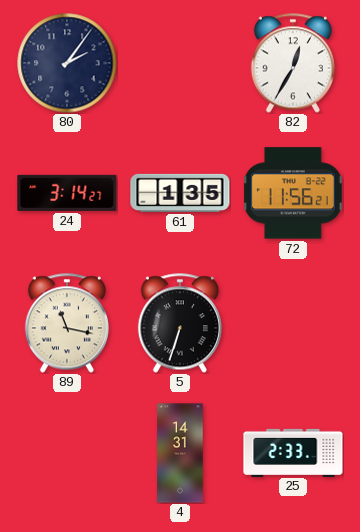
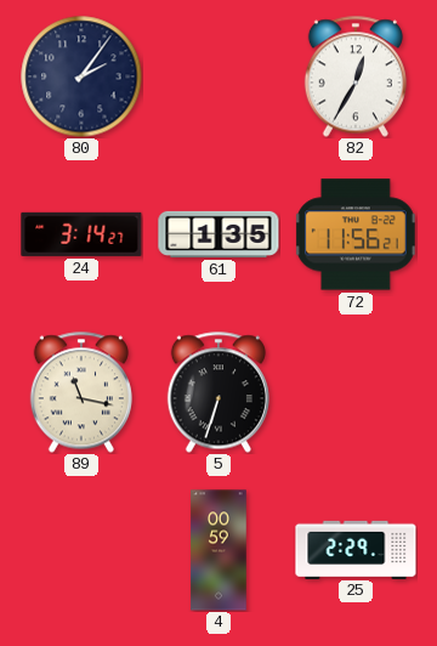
4: 14:31 -> 00:59 (218, 550)
25: 2:33 -> 2:29 (356, 549)
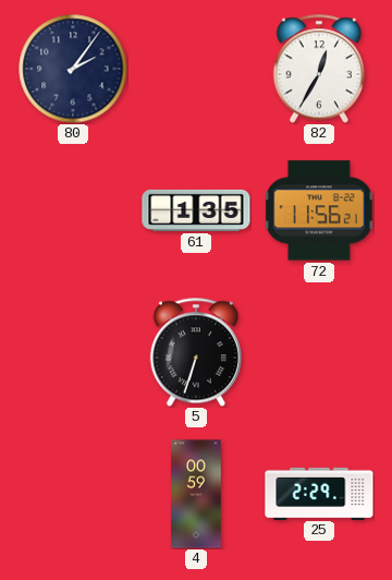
24: 3:14 -> none (81, 234)
89: 11:17 -> none (81, 392)
